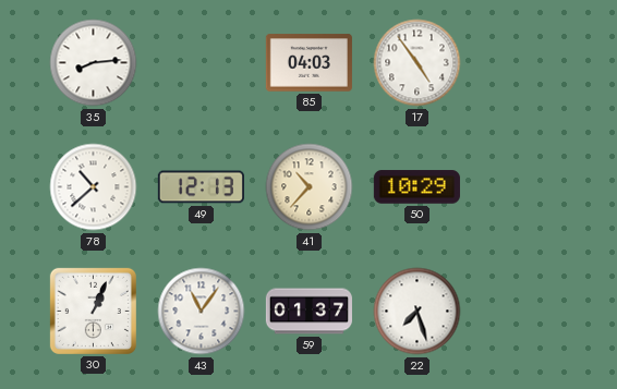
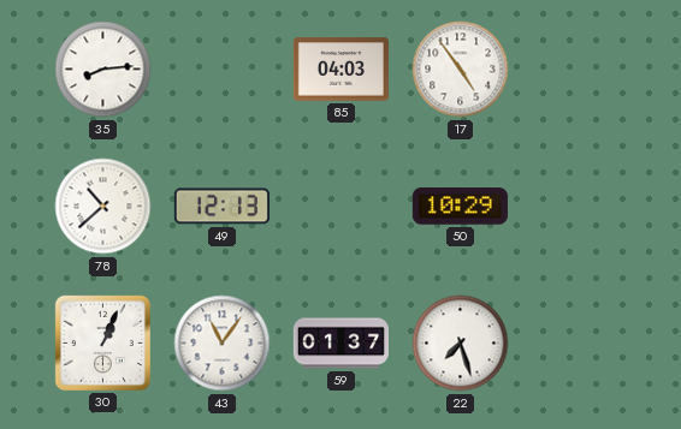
41: 10:37 -> none (310, 187)
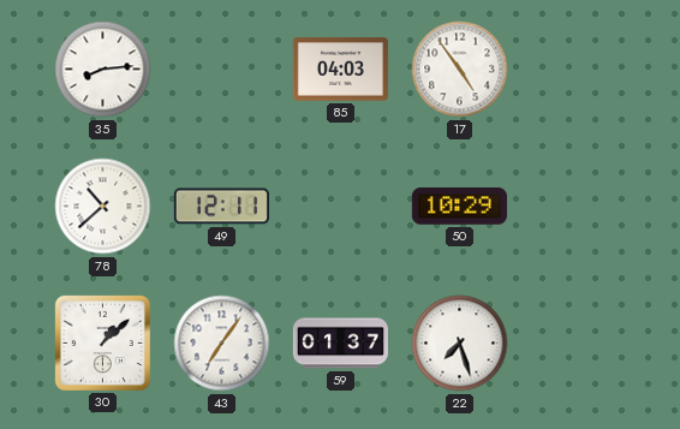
49: 12:13 -> 12:11 (221, 207)
30: 1:04 -> 1:08 (102, 342)
43: 11:06 -> 7:06 (222, 344)
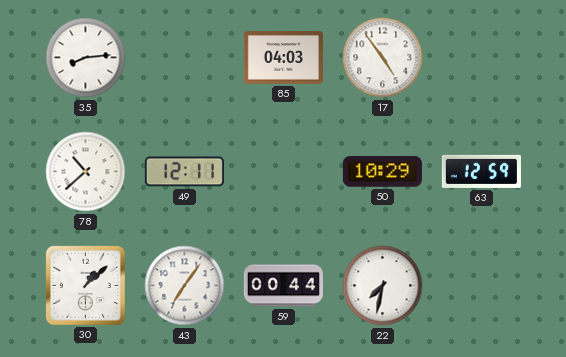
63: none -> 12:59 (481, 171)
59: 01:37 -> 00:44 (283, 286)
22: 7:27 -> 7:32 (383, 286)
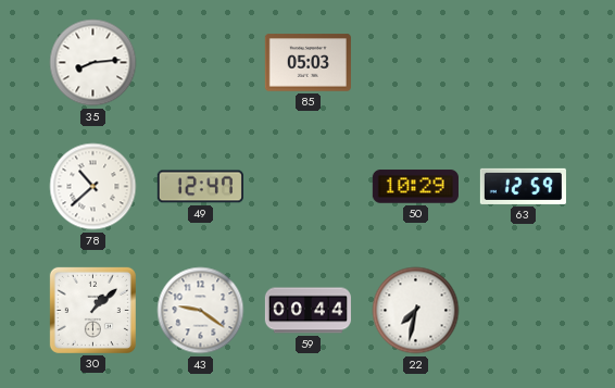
85: 04:03 -> 05:03 (307, 63)
17: 4:54 -> none (383, 58)
49: 12:11 -> 12:47 (200, 187)
43: 7:06 -> 9:21 (201, 311)
